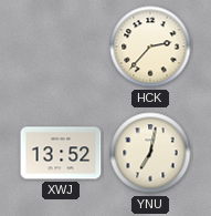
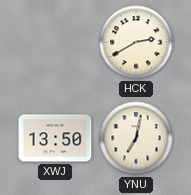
HCK: 2:37 -> 2:40 (136, 42)
XWJ: 13:52 -> 13:50 (55, 138)
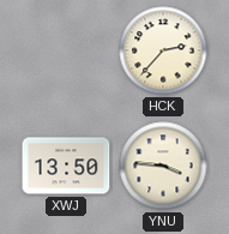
HCK: 2:40 -> 2:37 (163, 50)
YNU: 7:02 -> 3:46 (163, 166)
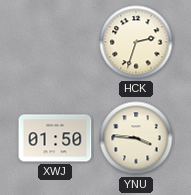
HCK: 2:37 -> 2:33 (136, 42)
XWJ: 13:50 -> 01:50 (55, 138)
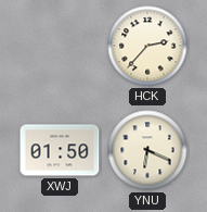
HCK: 2:33 -> 2:37 (147, 46)
YNU: 3:46 -> 6:19 (147, 150)
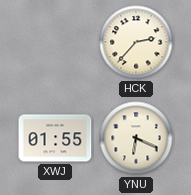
XWJ: 01:50 -> 01:55 (55, 138)
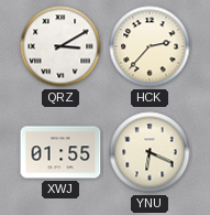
QRZ: none -> 3:10 (60, 46)
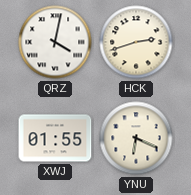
QRZ: 3:10 -> 4:02 (55, 42)
HCK: 2:37 -> 2:42 (136, 42)
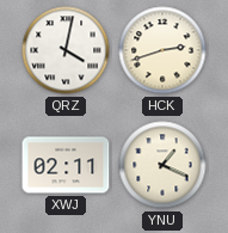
XWJ: 01:55 -> 02:11 (66, 165)
YNU: 6:19 -> 1:19 (162, 165)
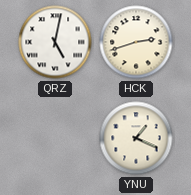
QRZ: 4:02 -> 5:02 (55, 42)
XWJ: 02:11 -> none (66, 165)
